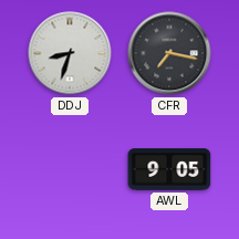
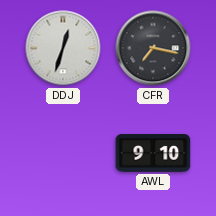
DDJ: 8:33 -> 12:33 (63, 48)
AWL: 9:05 -> 9:10 (153, 153)
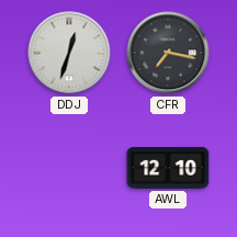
AWL: 9:10 -> 12:10 (168, 168)
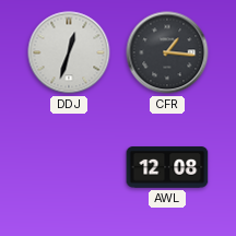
CFR: 7:17 -> 1:16 (167, 52)
AWL: 12:10 -> 12:08 (167, 167)
